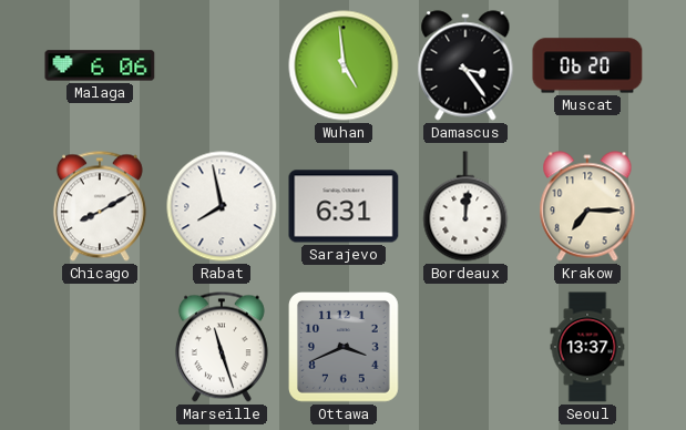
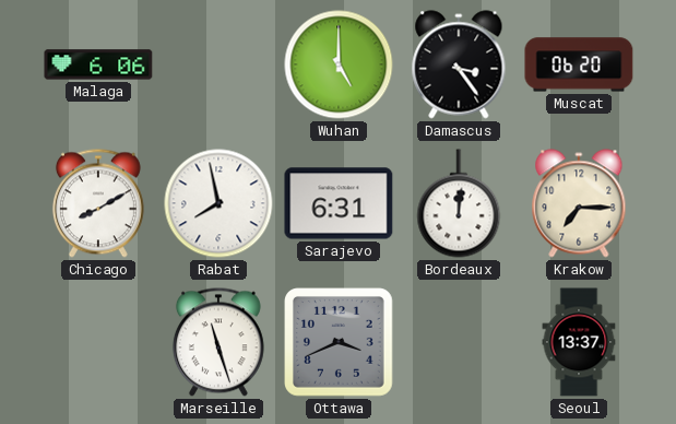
Wuhan: 4:59 -> 5:00 (339, 64)
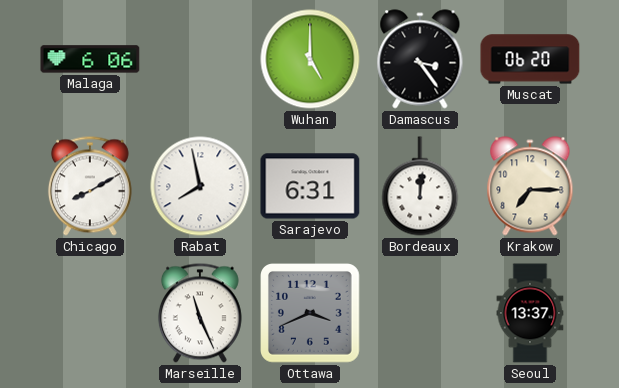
Marseille: 11:27 -> 11:26 (200, 313)
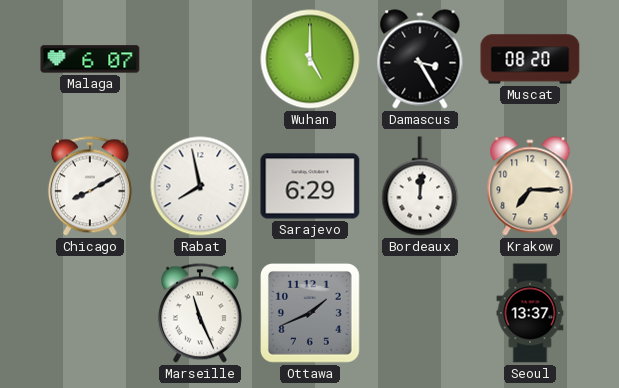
Malaga: 6:06 -> 6:07 (90, 59)
Damascus: 3:24 -> 3:25 (420, 59)
Muscat: 06:20 -> 08:20 (530, 59)
Sarajevo: 6:31 -> 6:29 (310, 186)
Ottawa: 3:41 -> 1:41 (311, 314)
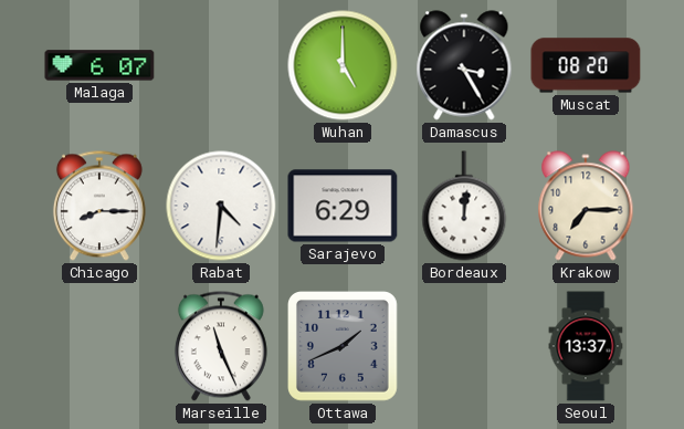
Chicago: 8:10 -> 8:15 (99, 206)
Rabat: 7:58 -> 4:31 (221, 206)
